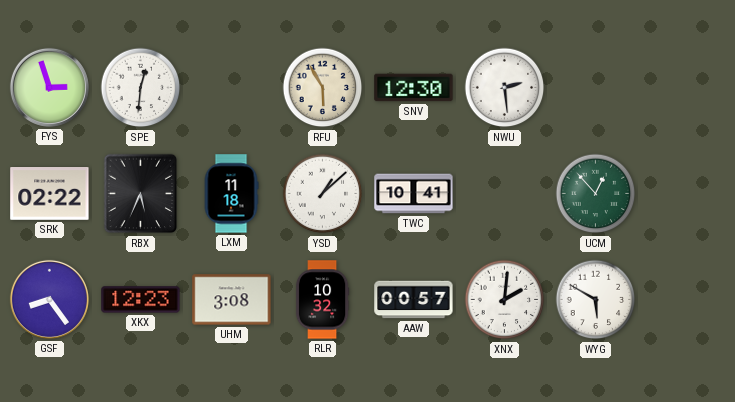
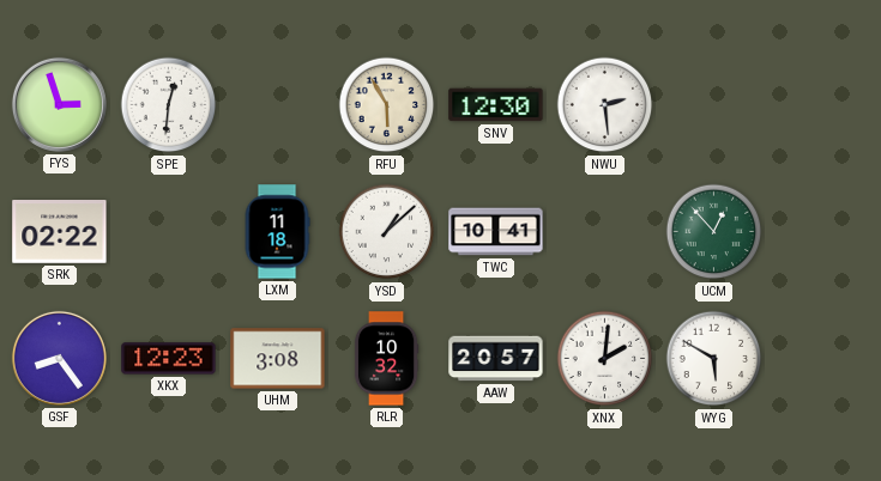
RBX: 5:34 -> none (141, 194)
AAW: 00:57 -> 20:57 (496, 359)
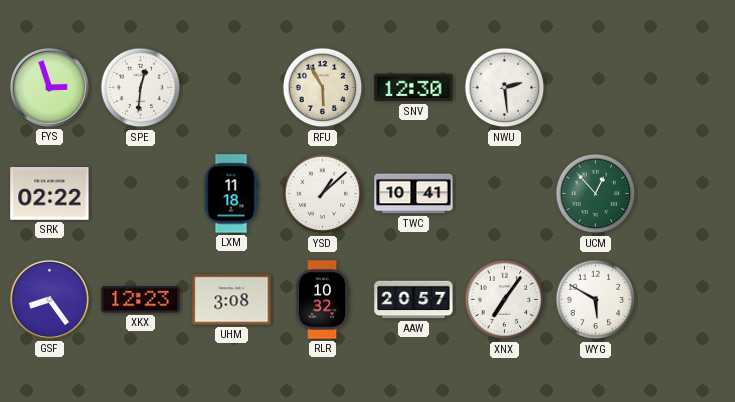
XNX: 2:01 -> 7:06 (505, 300)
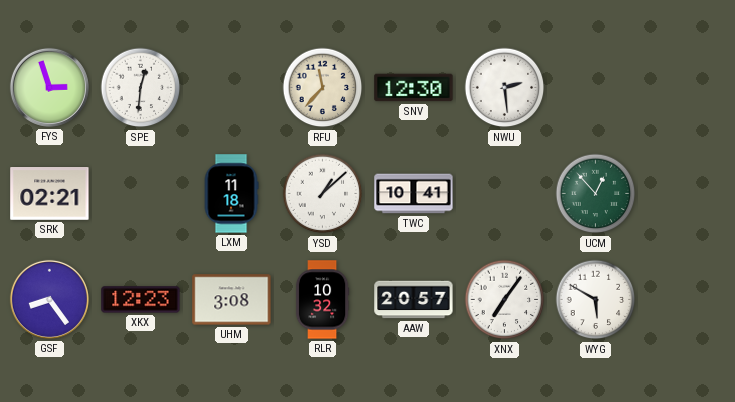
RFU: 5:55 -> 11:37 (323, 88)
SRK: 02:22 -> 02:21 (50, 194)
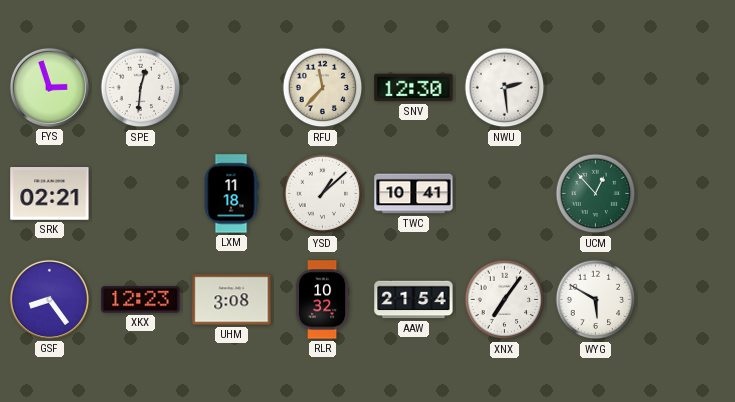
AAW: 20:57 -> 21:54 (414, 300)
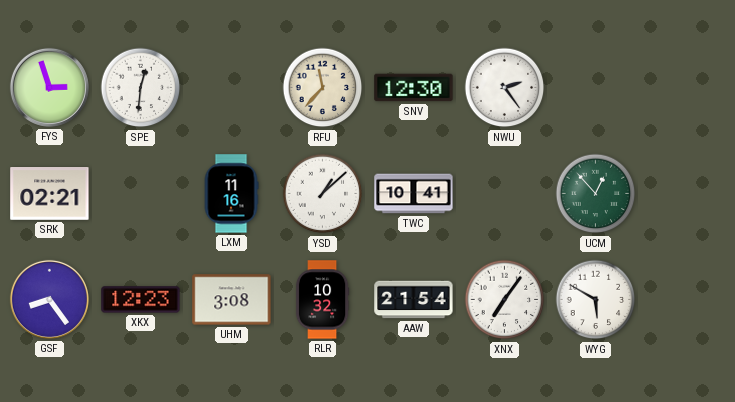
NWU: 2:29 -> 2:24 (505, 88)
LXM: 11:18 -> 11:16 (231, 194)
